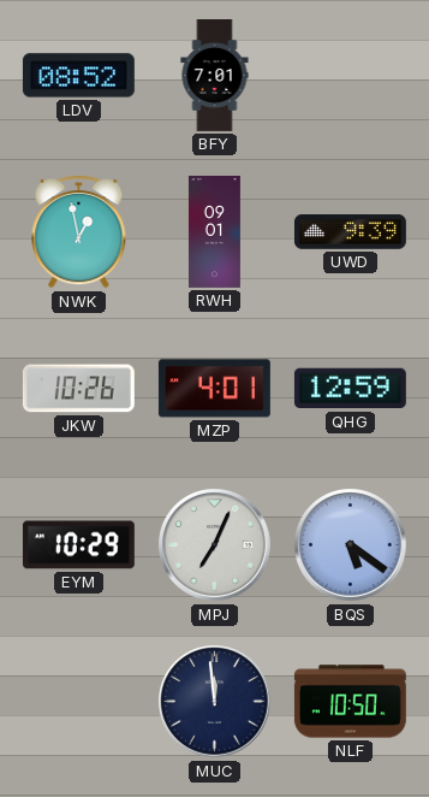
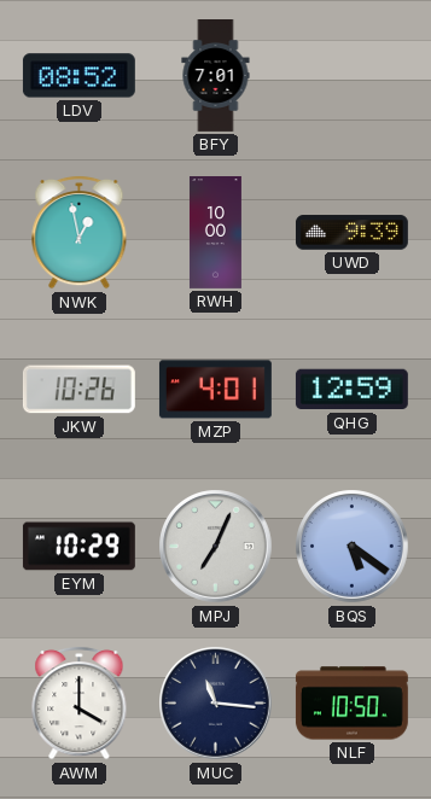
RWH: 09:01 -> 10:00 (215, 233)
AWM: none -> 4:00 (80, 702)
MUC: 11:59 -> 11:16 (216, 704)
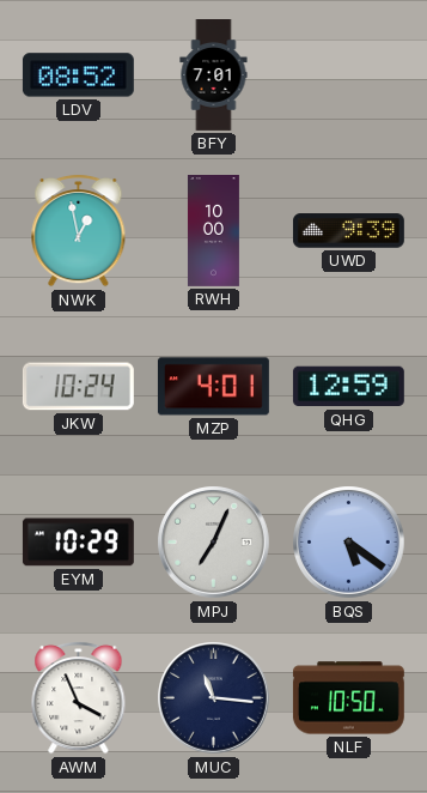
JKW: 10:26 -> 10:24 (78, 387)
AWM: 4:00 -> 3:56 (79, 697)
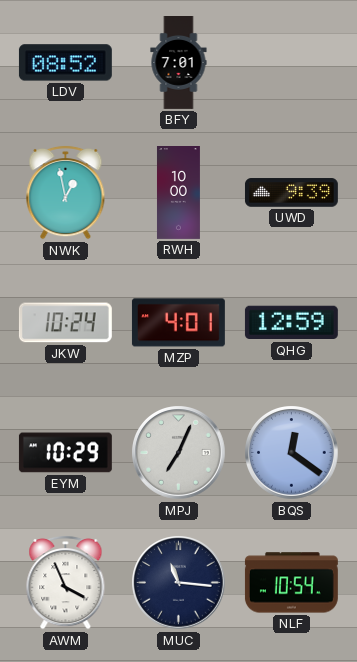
BQS: 5:21 -> 12:21 (292, 453)
NLF: 10:50 -> 10:54 (291, 583)
